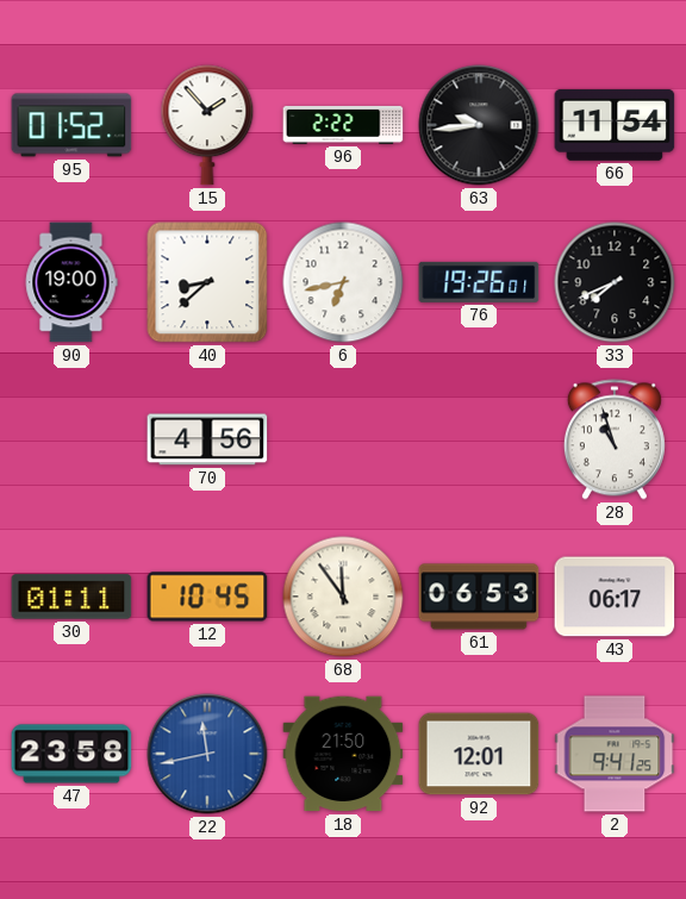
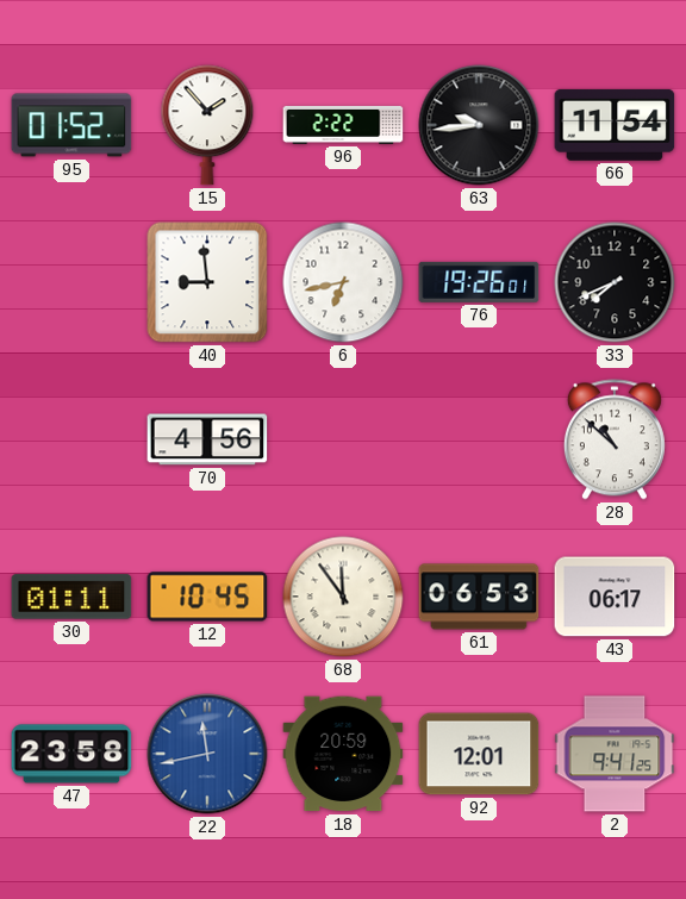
90: 19:00 -> none (71, 282)
40: 8:38 -> 8:59 (207, 282)
28: 10:57 -> 10:52 (615, 439)
18: 21:50 -> 20:59 (343, 754)
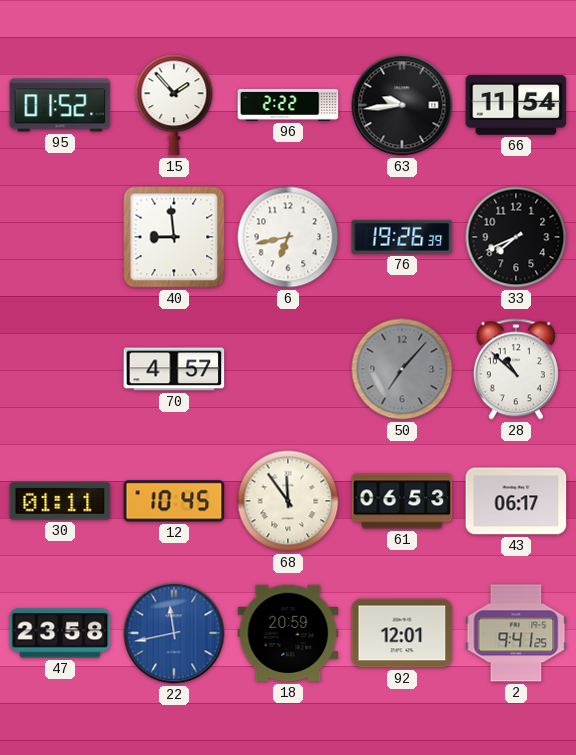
76: 19:26:01 -> 19:26:39 (402, 237)
70: 4:56 -> 4:57 (174, 369)
50: none -> 7:07 (402, 369)
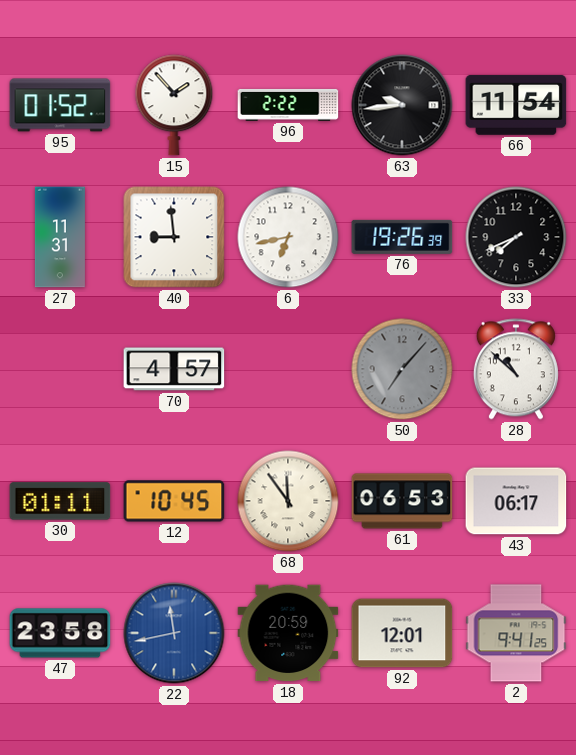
27: none -> 11:31 (60, 237)
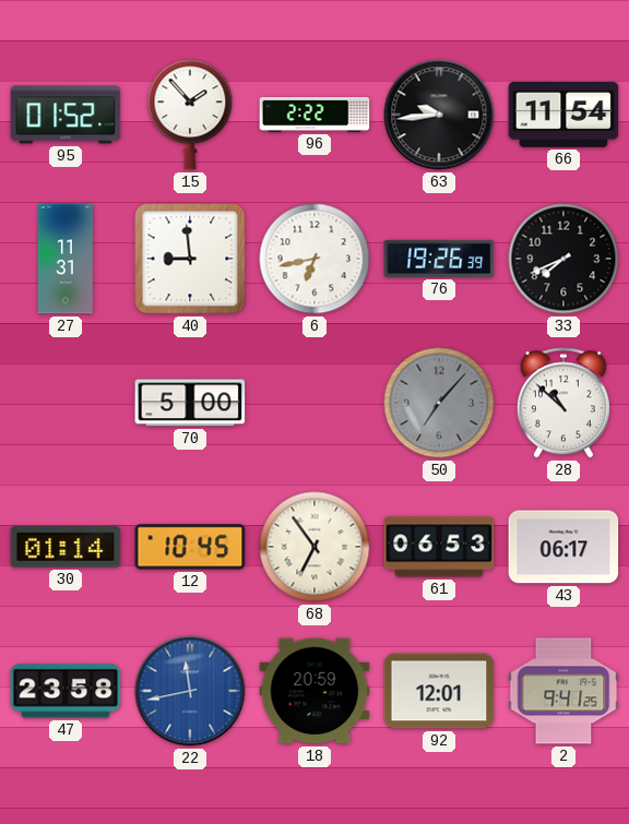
70: 4:57 -> 5:00 (190, 403)
30: 01:11 -> 01:14 (66, 547)
68: 11:54 -> 6:54 (314, 547)
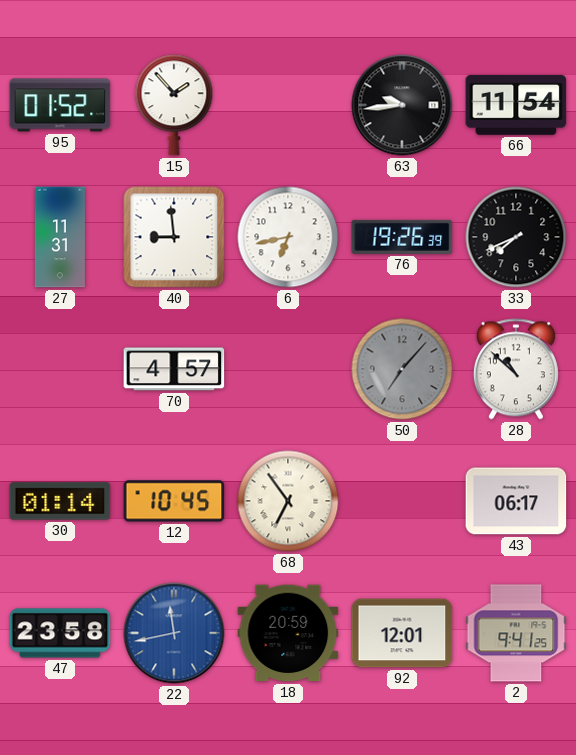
96: 2:22 -> none (314, 115)
70: 5:00 -> 4:57 (174, 369)
61: 06:53 -> none (439, 547)
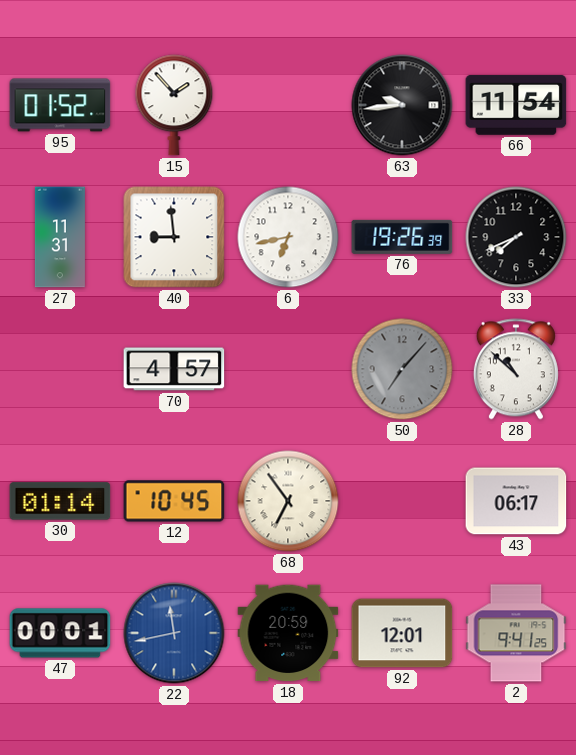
47: 23:58 -> 00:01 (60, 633)
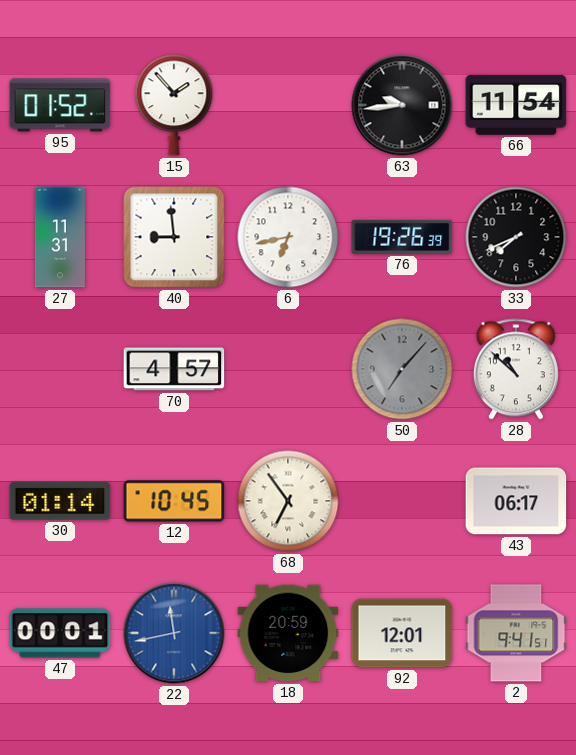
2: 9:41:25 -> 9:41:51 (516, 633)
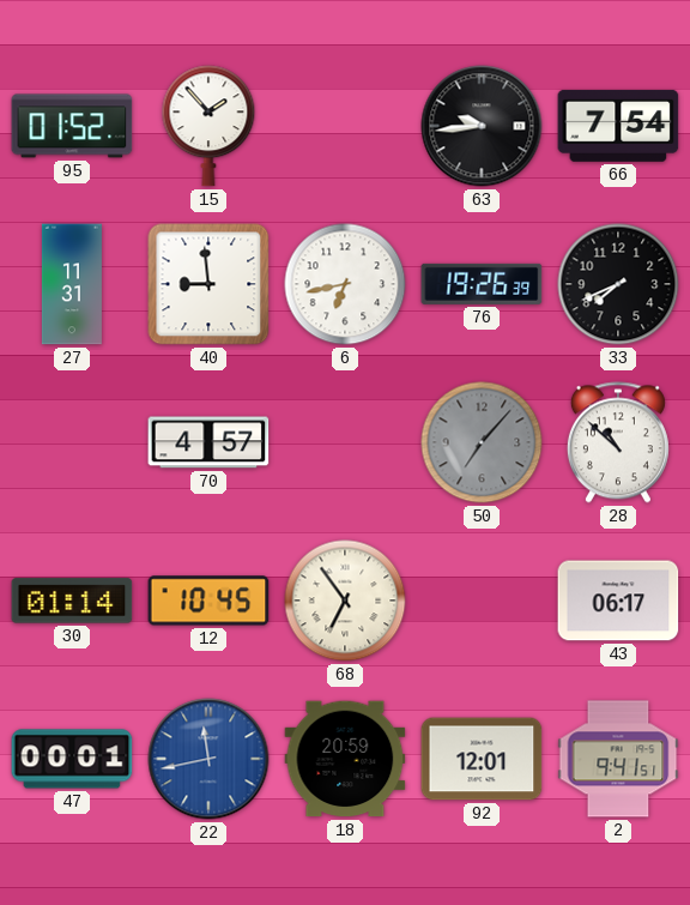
66: 11:54 -> 7:54 (618, 126)
